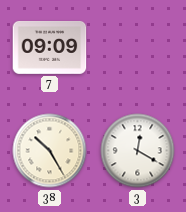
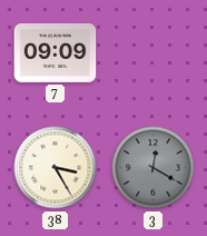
38: 10:25 -> 3:25 (56, 168)
3 dial: white -> grey (154, 168)
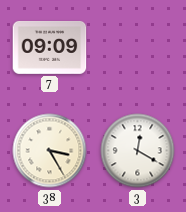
3 dial: grey -> white (138, 151)
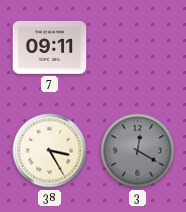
7: 09:09 -> 09:11 (50, 48)
3 dial: white -> grey (138, 151)
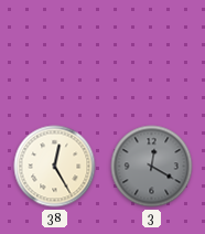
7: 09:11 -> none (50, 48)
38: 3:25 -> 12:25 (55, 167)
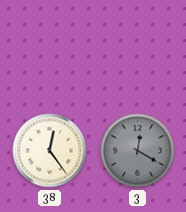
38: 12:25 -> 12:24 (50, 151)
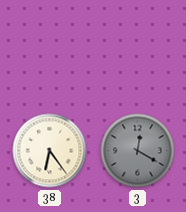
38: 12:24 -> 6:24 (50, 151)
